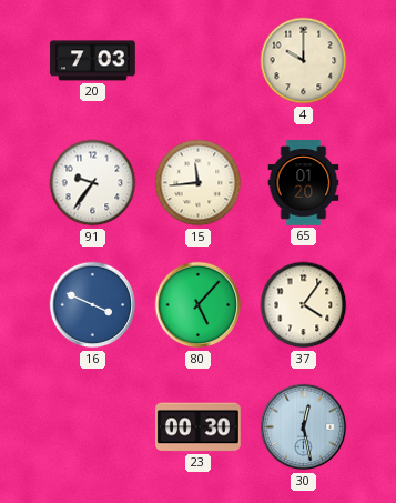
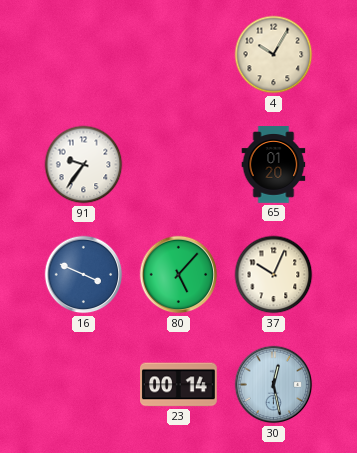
20: 7:03 -> none (93, 61)
4: 10:00 -> 10:05 (274, 55)
15: 11:44 -> none (199, 183)
37: 4:06 -> 10:04 (274, 275)
23: 00:30 -> 00:14 (179, 385)
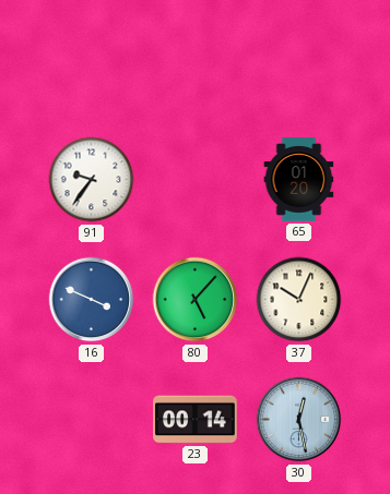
4: 10:05 -> none (274, 55)
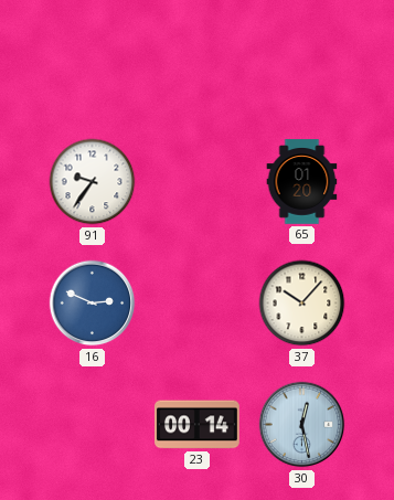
16: 3:49 -> 2:49 (93, 304)
80: 5:07 -> none (196, 300)
37: 10:04 -> 10:07 (302, 304)
